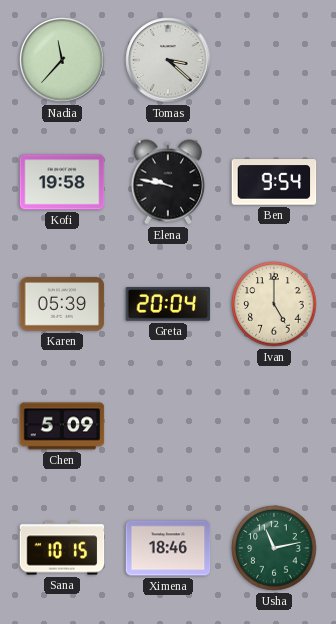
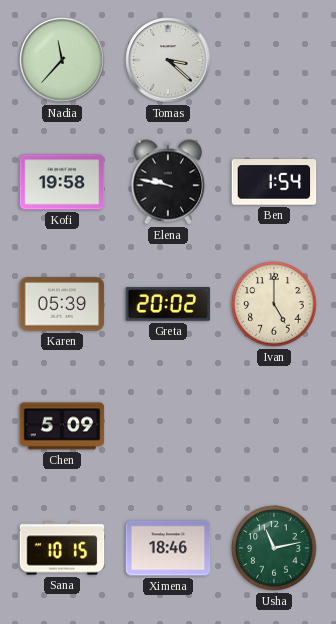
Ben: 9:54 -> 1:54 (274, 182)
Greta: 20:04 -> 20:02 (168, 304)
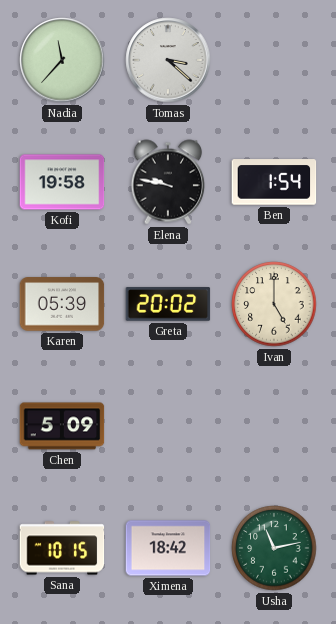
Ximena: 18:46 -> 18:42 (168, 548)
